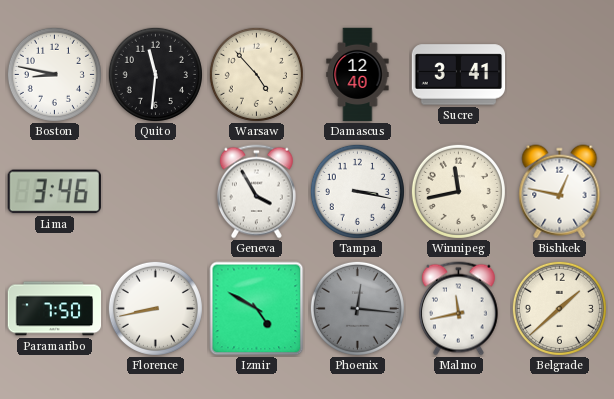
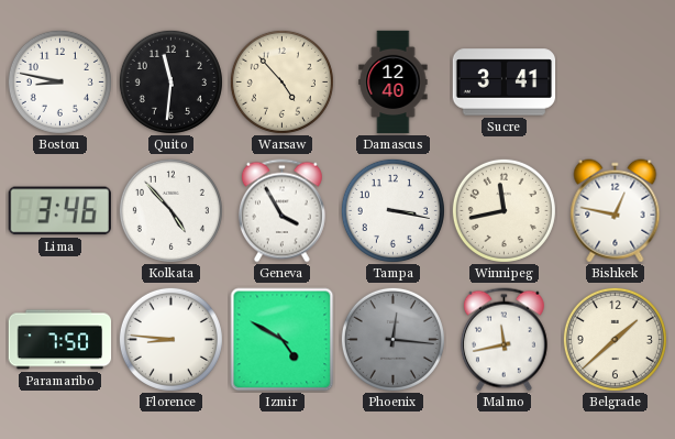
Kolkata: none -> 4:53 (170, 210)
Florence: 8:43 -> 8:46 (170, 339)
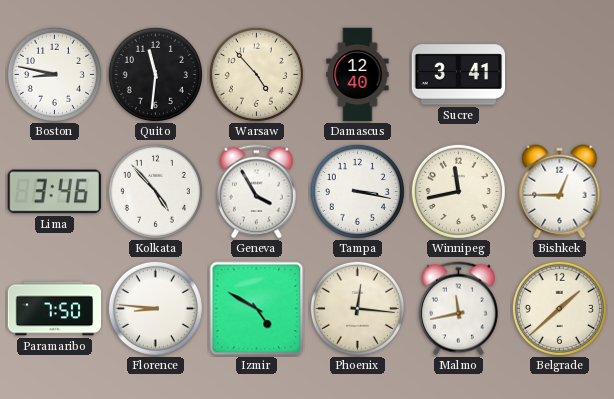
Bishkek: 12:47 -> 12:45 (560, 192)
Phoenix dial: grey -> cream (357, 308)
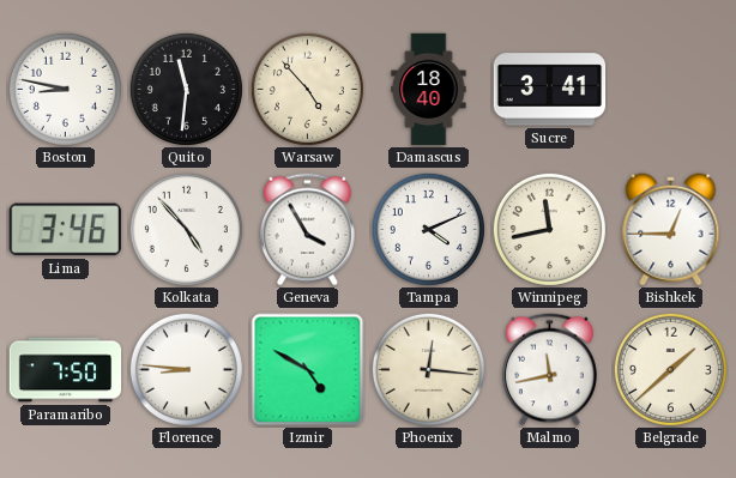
Damascus: 12:40 -> 18:40 (429, 90)
Tampa: 3:17 -> 4:11 (428, 229)
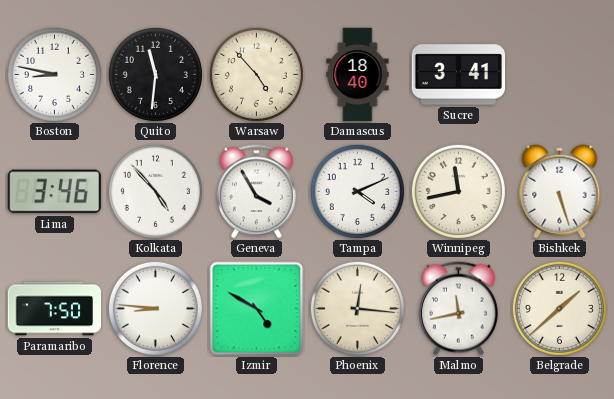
Bishkek: 12:45 -> 5:27 (560, 192)
